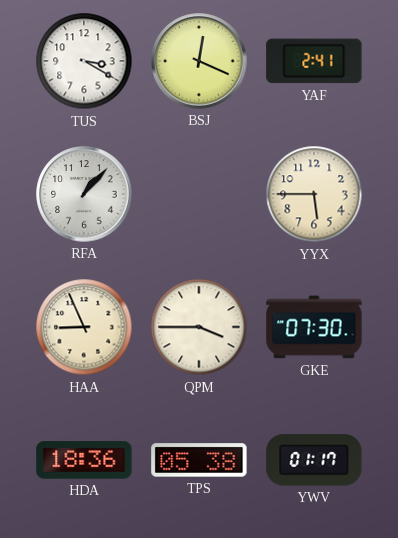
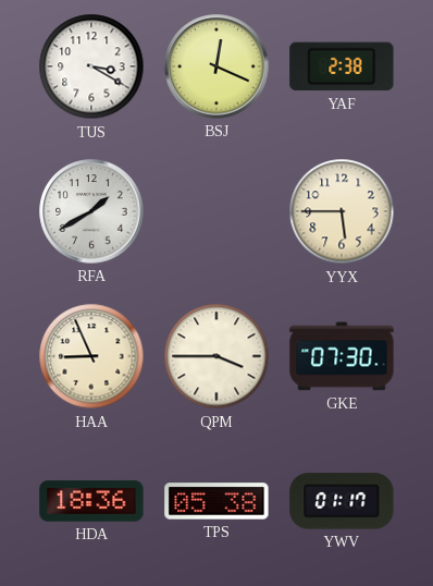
YAF: 2:41 -> 2:38 (342, 66)
RFA: 1:07 -> 1:40 (91, 211)
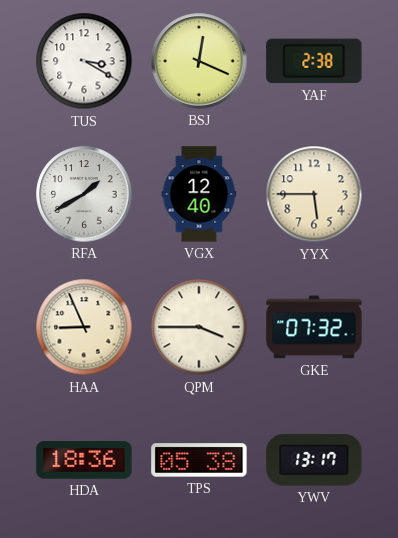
VGX: none -> 12:40 (199, 194)
GKE: 07:30 -> 07:32 (314, 327)
YWV: 01:17 -> 13:17 (314, 460)
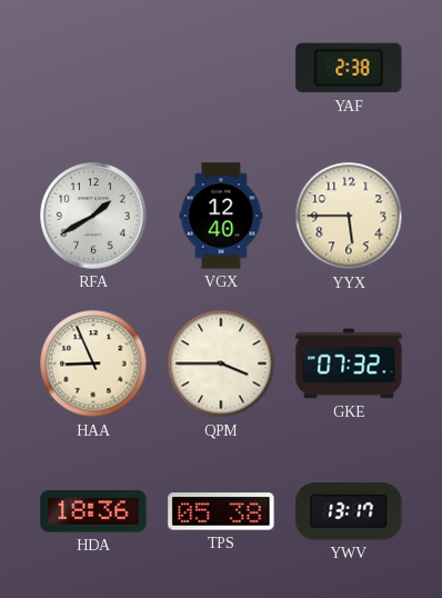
TUS: 3:20 -> none (84, 61)
BSJ: 12:19 -> none (199, 61)
